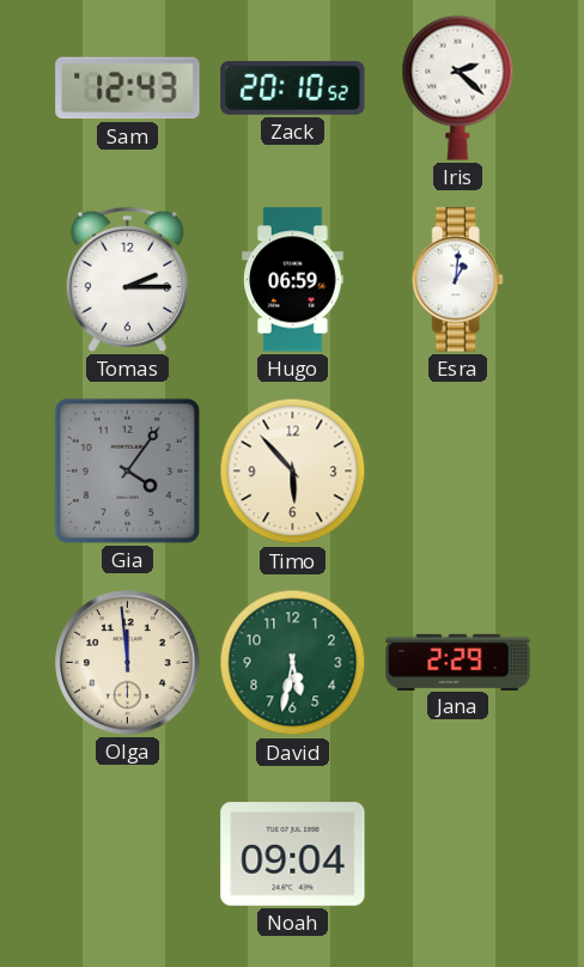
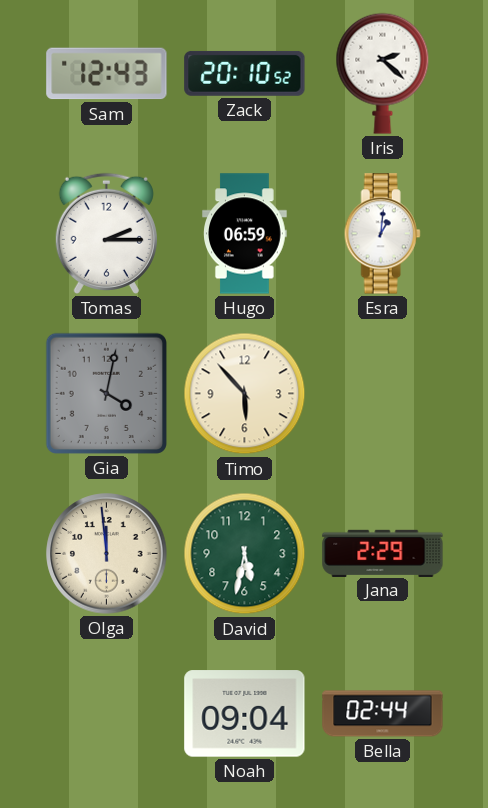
Gia: 4:06 -> 4:02 (106, 393)
Bella: none -> 02:44 (383, 714)
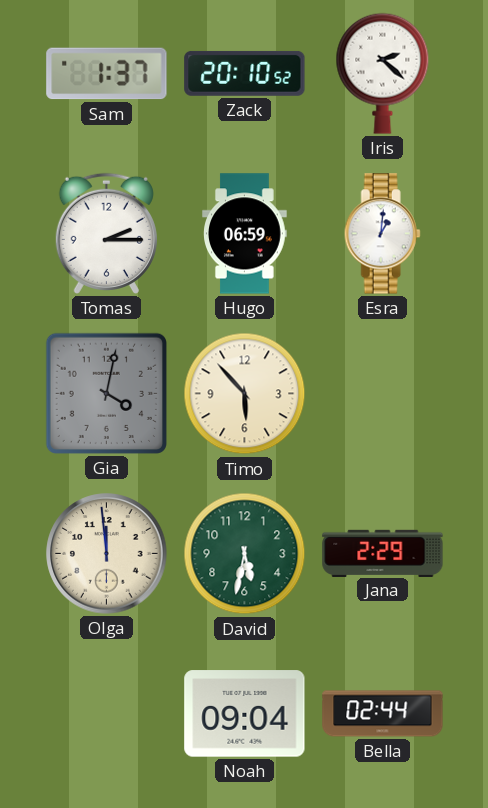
Sam: 12:43 -> 1:37 (107, 74)
